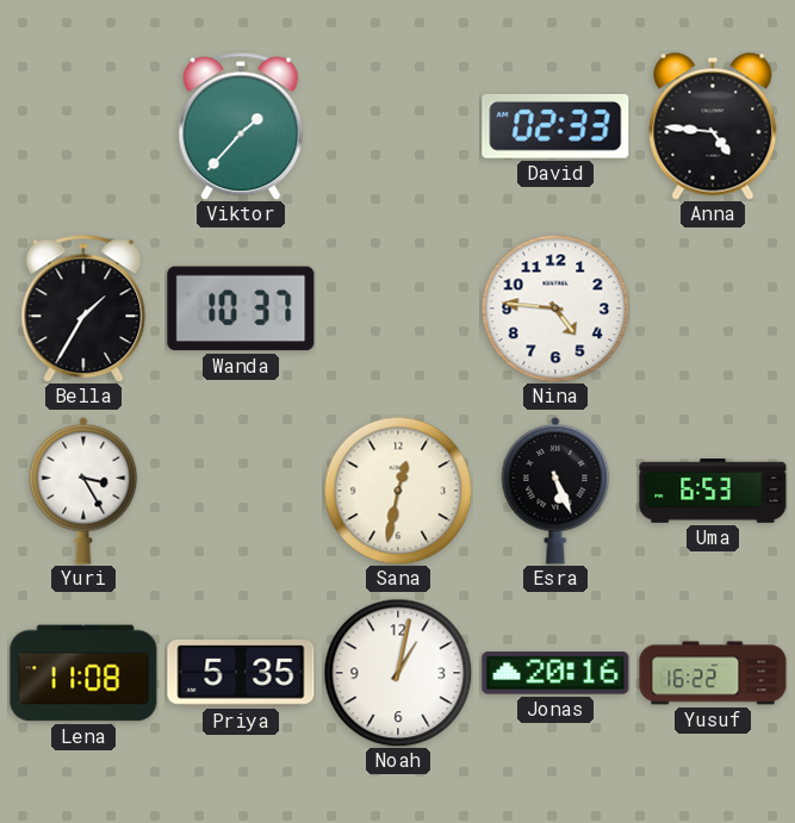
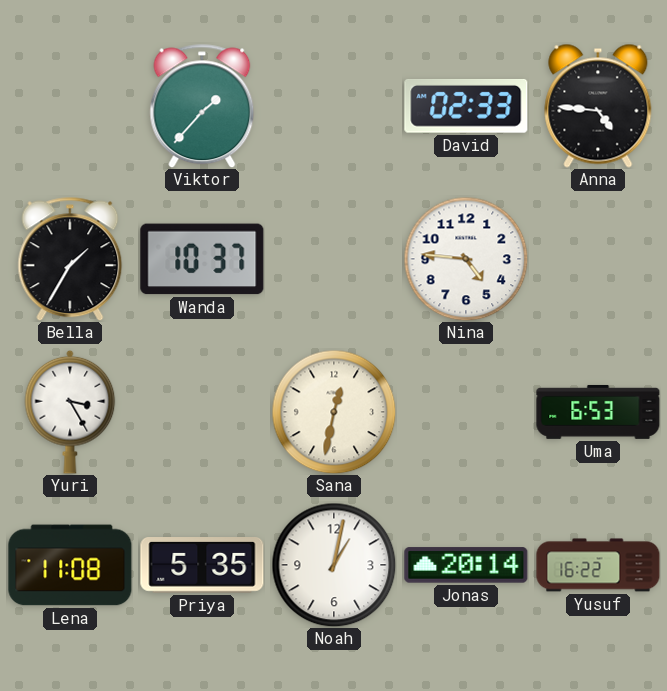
Esra: 5:26 -> none (555, 491)
Jonas: 20:16 -> 20:14 (466, 565)
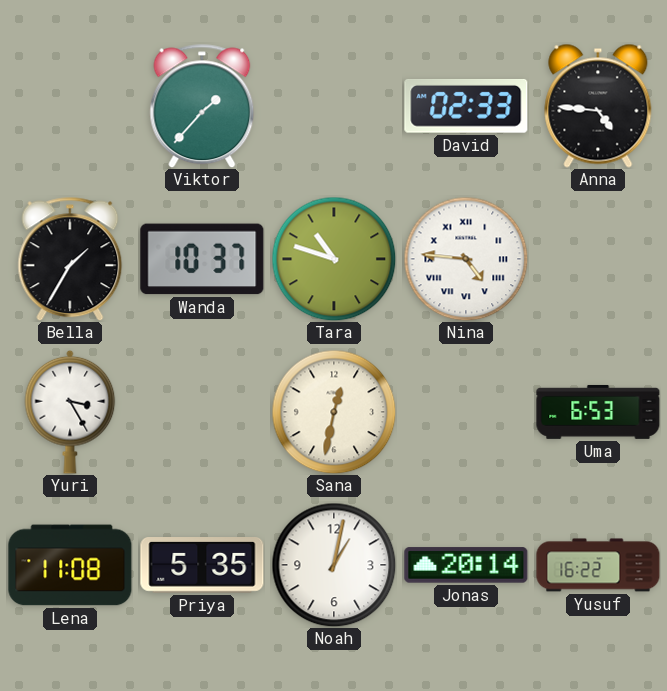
Tara: none -> 10:48 (334, 259)
Nina numerals: Arabic -> Roman (466, 259)
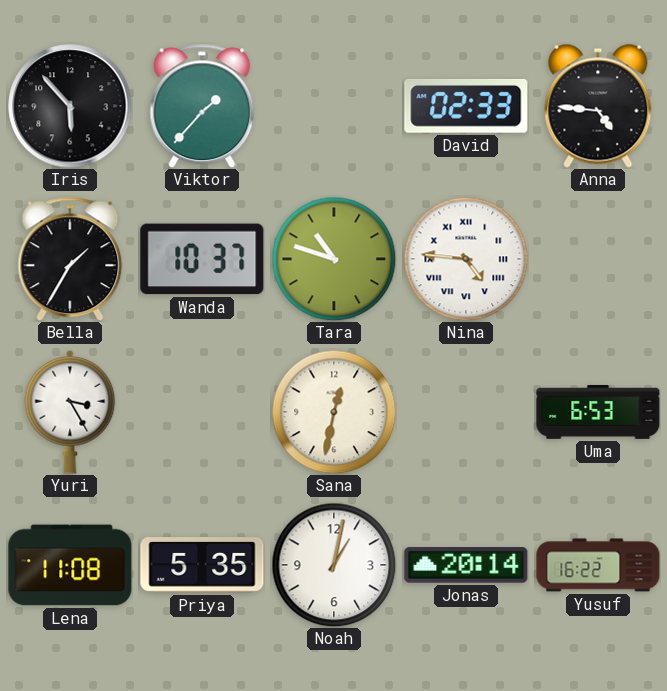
Iris: none -> 5:53 (70, 106)
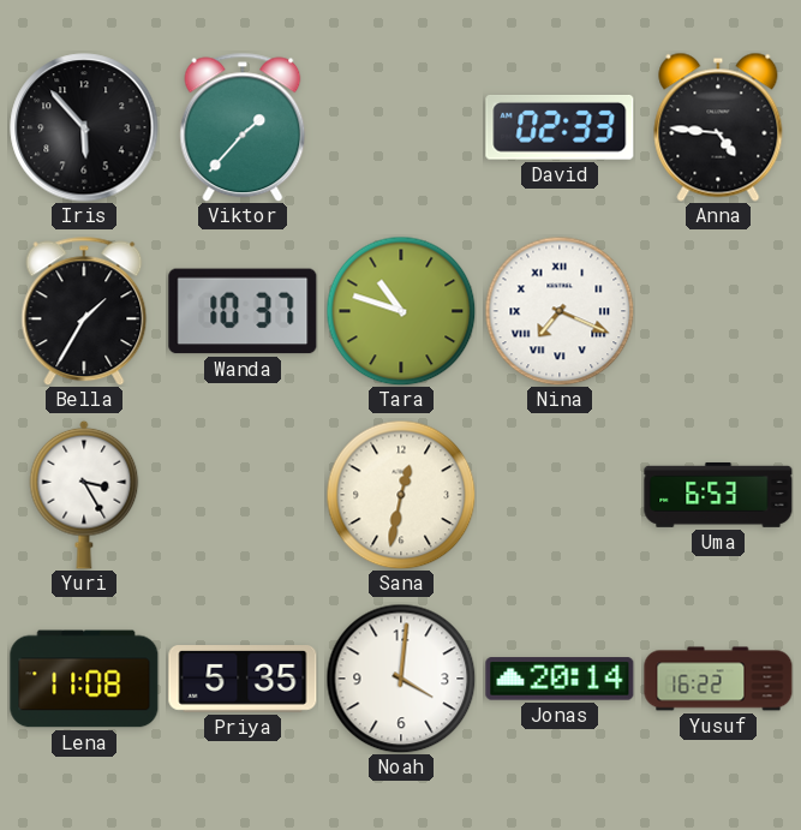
Nina: 4:46 -> 7:19 (560, 311)
Noah: 1:02 -> 4:01 (401, 679)
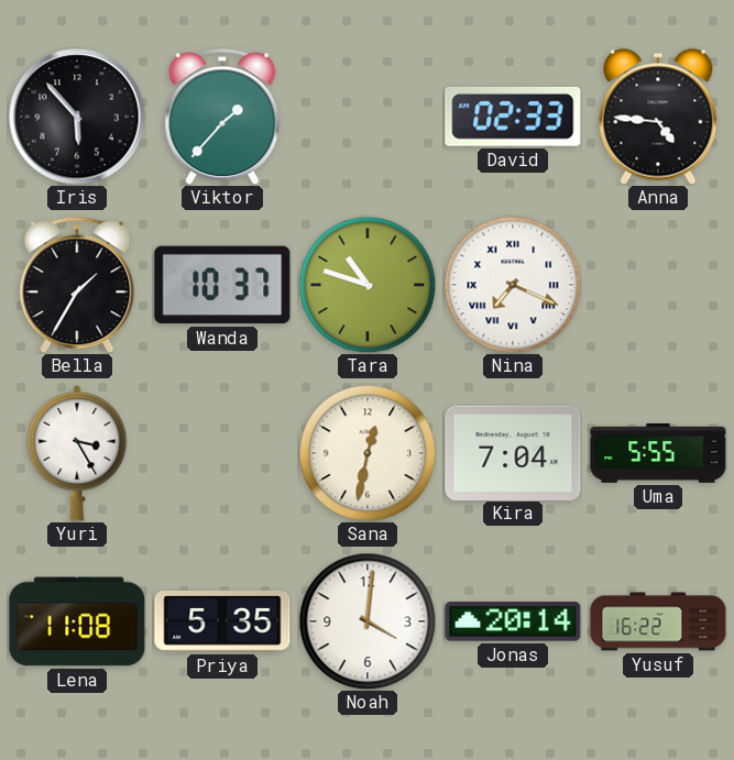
Kira: none -> 7:04 (513, 452)
Uma: 6:53 -> 5:55 (658, 453)
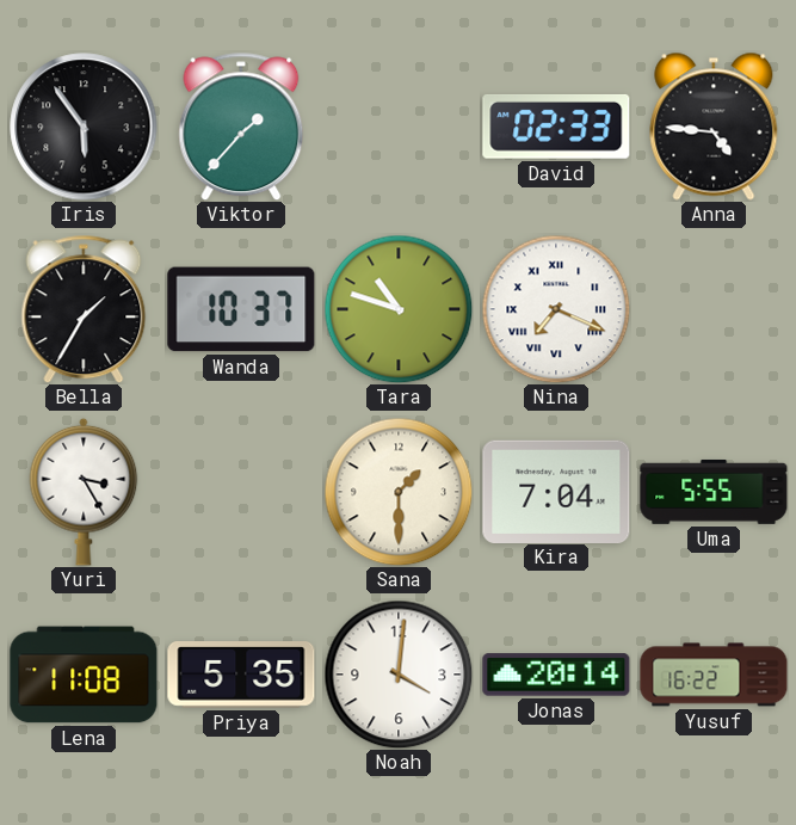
Iris: 5:53 -> 5:54 (84, 127)
Sana: 12:32 -> 1:30 (399, 492)
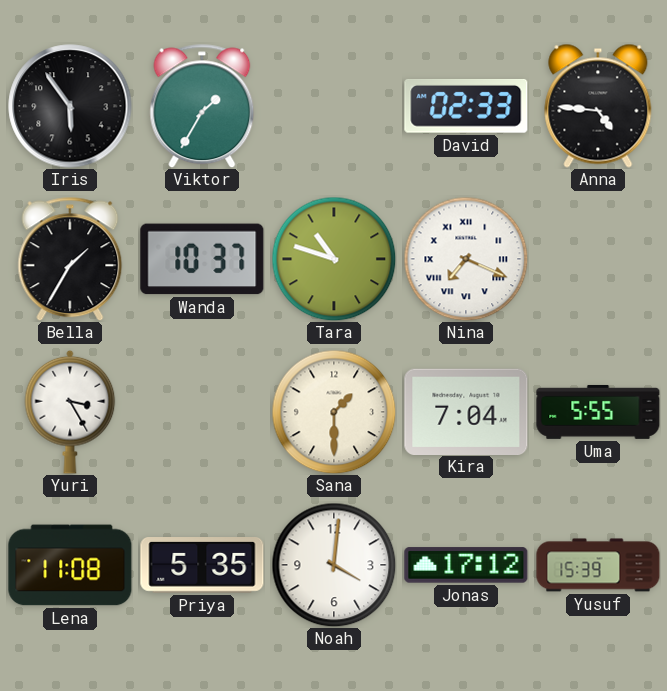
Viktor: 1:37 -> 1:35 (202, 106)
Jonas: 20:14 -> 17:12 (466, 565)
Yusuf: 16:22 -> 15:39 (598, 565)
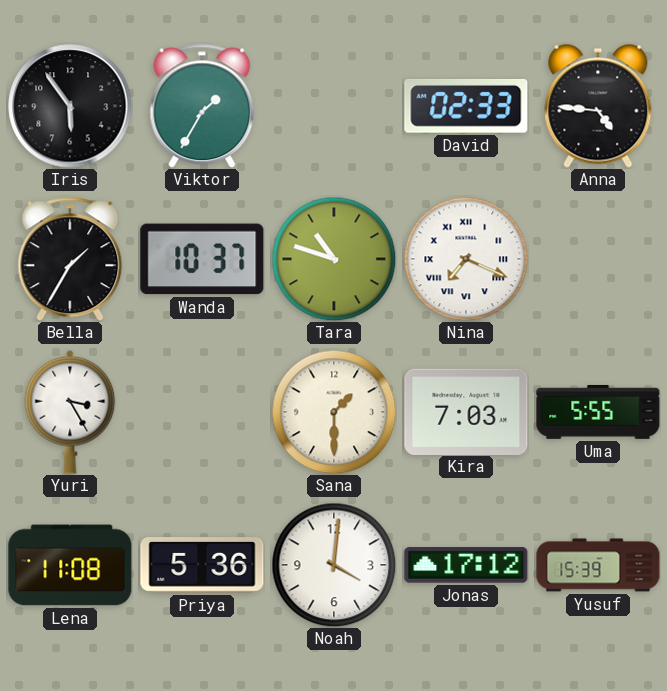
Kira: 7:04 -> 7:03 (466, 411)
Priya: 5:35 -> 5:36 (202, 566)
